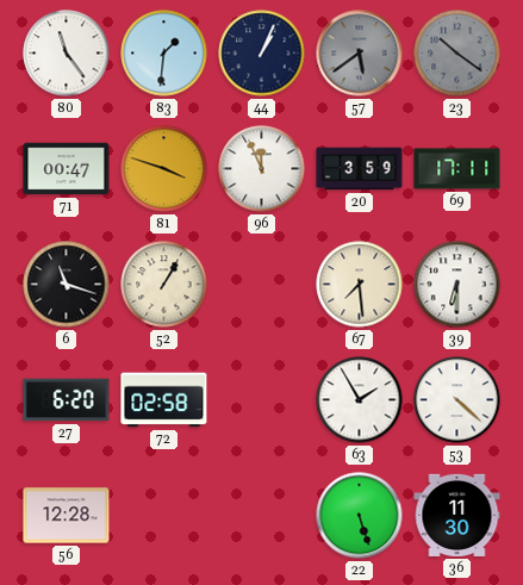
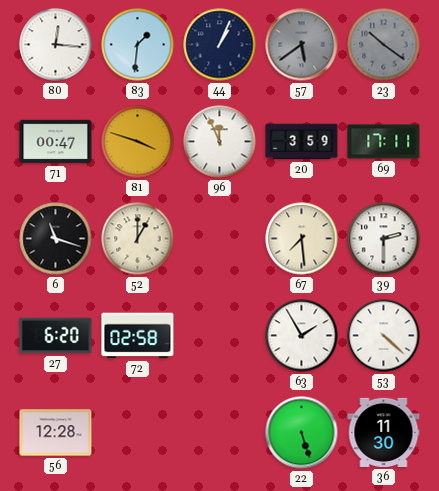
80: 11:24 -> 12:16 (56, 45)
52: 1:05 -> 1:00 (138, 239)
39: 6:30 -> 2:30 (384, 239)
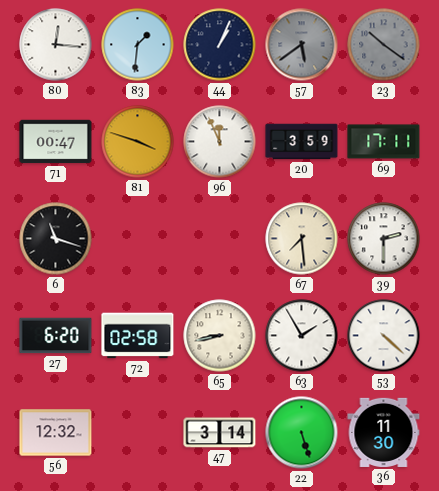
52: 1:00 -> none (138, 239)
65: none -> 8:43 (220, 336)
56: 12:28 -> 12:32 (56, 433)
47: none -> 3:14 (220, 433)
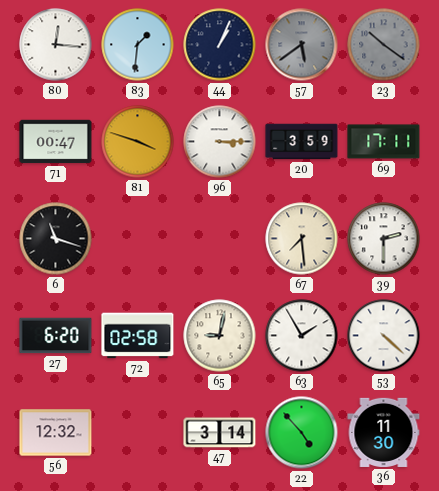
96: 11:56 -> 3:15 (220, 142)
65: 8:43 -> 9:02 (220, 336)
22: 5:27 -> 4:53 (302, 433)
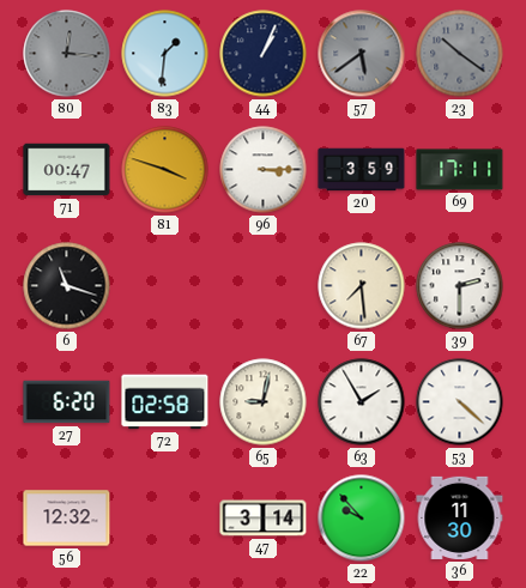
80 dial: white -> grey (67, 54)
22: 4:53 -> 9:53 (362, 519)
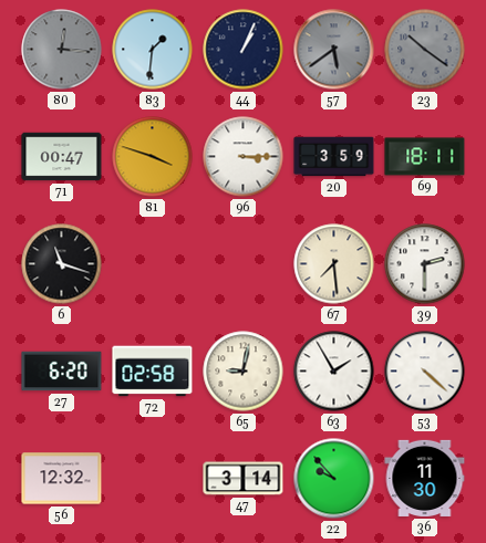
69: 17:11 -> 18:11 (425, 157)
